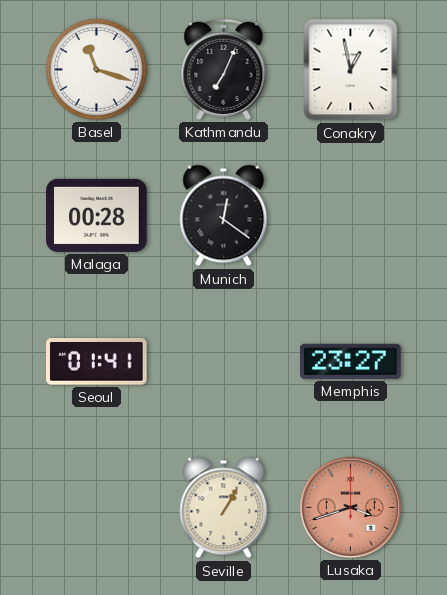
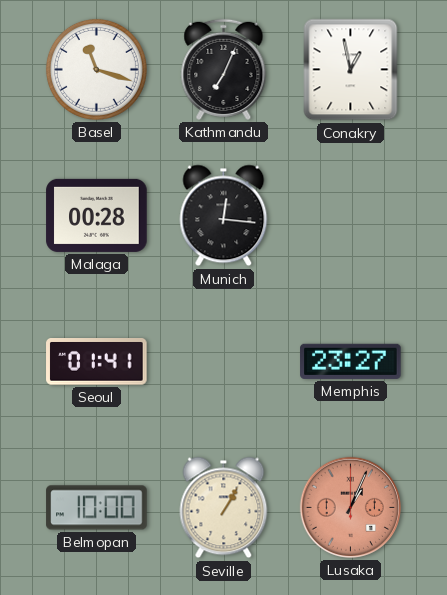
Munich: 12:21 -> 12:16 (224, 216)
Belmopan: none -> 10:00 (97, 508)
Lusaka: 3:42 -> 1:04 (350, 507)
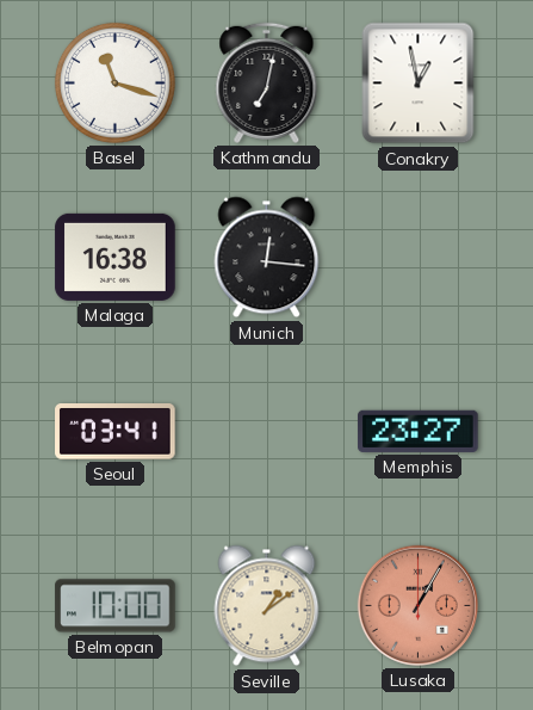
Kathmandu: 7:04 -> 7:02 (267, 82)
Malaga: 00:28 -> 16:38 (116, 257)
Seoul: 01:41 -> 03:41 (116, 432)
Seville: 1:05 -> 1:09 (267, 606)
Lusaka: 1:04 -> 1:05 (417, 605)
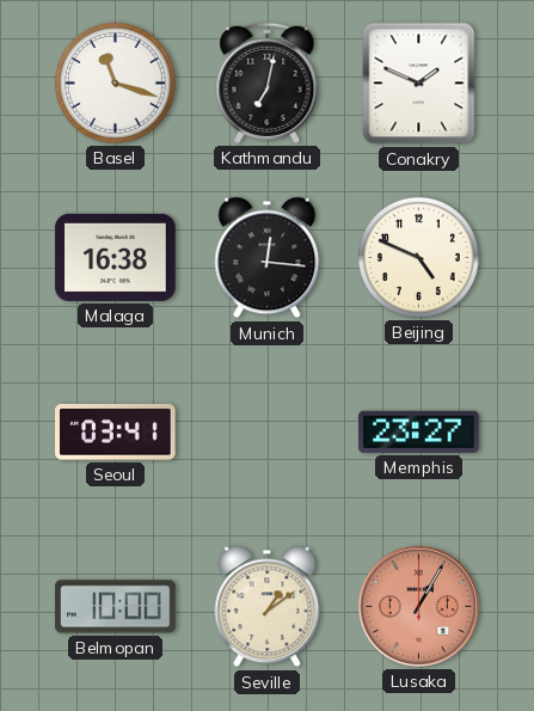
Conakry: 12:58 -> 1:49 (419, 84)
Beijing: none -> 4:49 (418, 257)
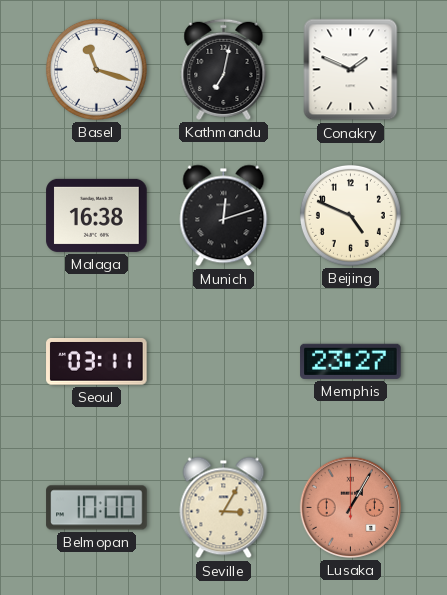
Munich: 12:16 -> 12:12 (224, 216)
Seoul: 03:41 -> 03:11 (97, 362)
Seville: 1:09 -> 3:05 (224, 508)
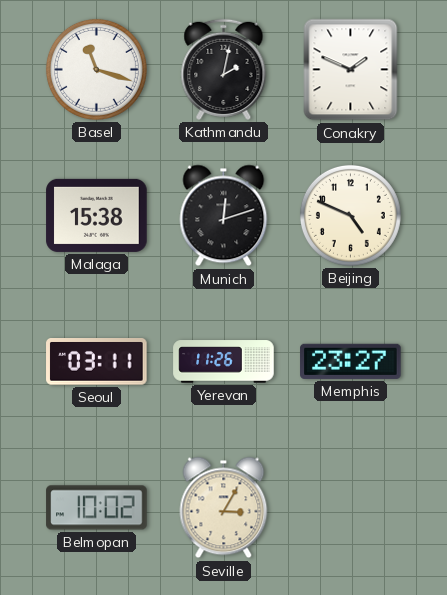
Kathmandu: 7:02 -> 2:02 (224, 69)
Malaga: 16:38 -> 15:38 (97, 215)
Yerevan: none -> 11:26 (224, 362)
Belmopan: 10:00 -> 10:02 (97, 508)
Lusaka: 1:05 -> none (350, 507)
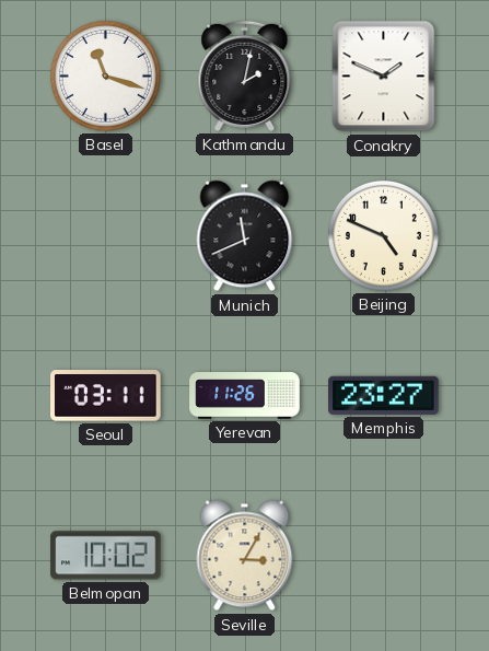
Malaga: 15:38 -> none (97, 215)
Munich: 12:12 -> 11:41 (245, 236)
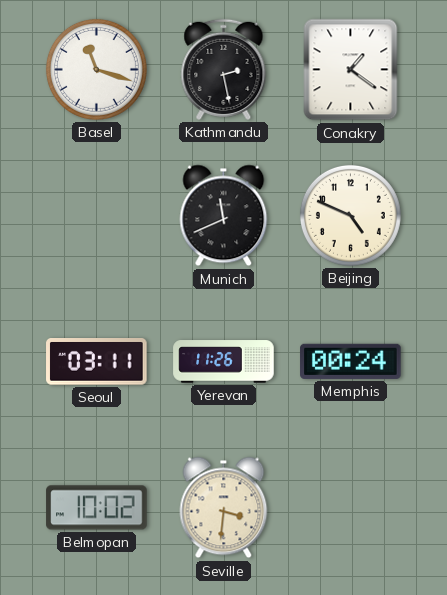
Kathmandu: 2:02 -> 2:28 (224, 69)
Conakry: 1:49 -> 1:21 (351, 70)
Memphis: 23:27 -> 00:24 (351, 361)
Seville: 3:05 -> 3:31 (224, 508)
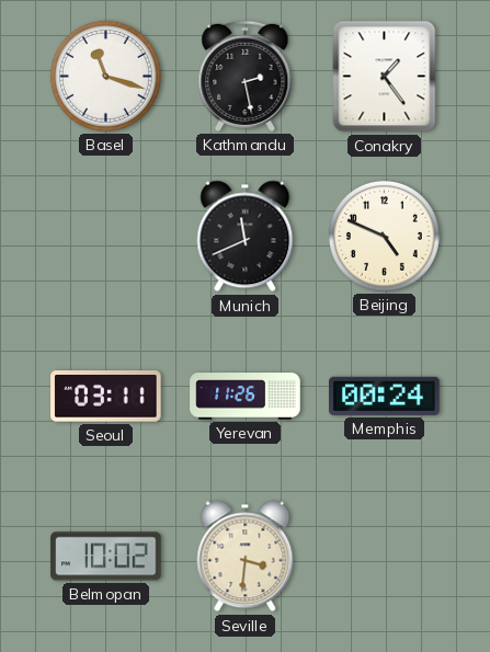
Conakry: 1:21 -> 1:24 (385, 77)
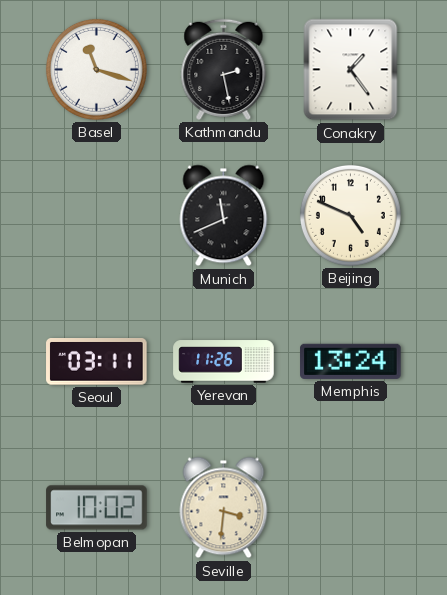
Memphis: 00:24 -> 13:24 (351, 361)
